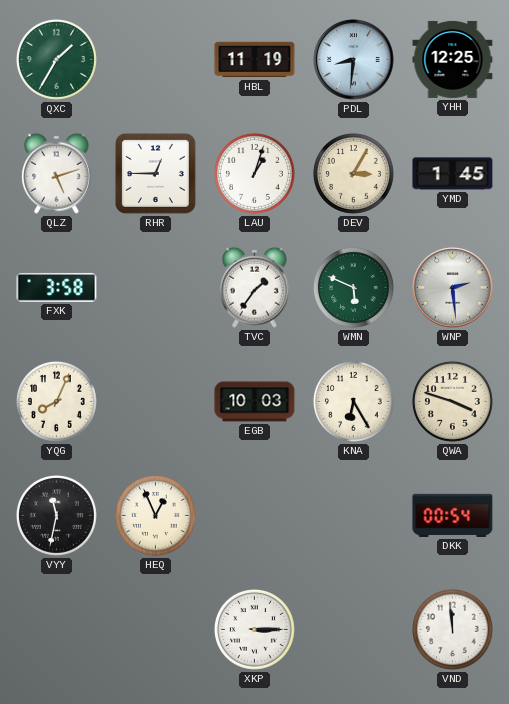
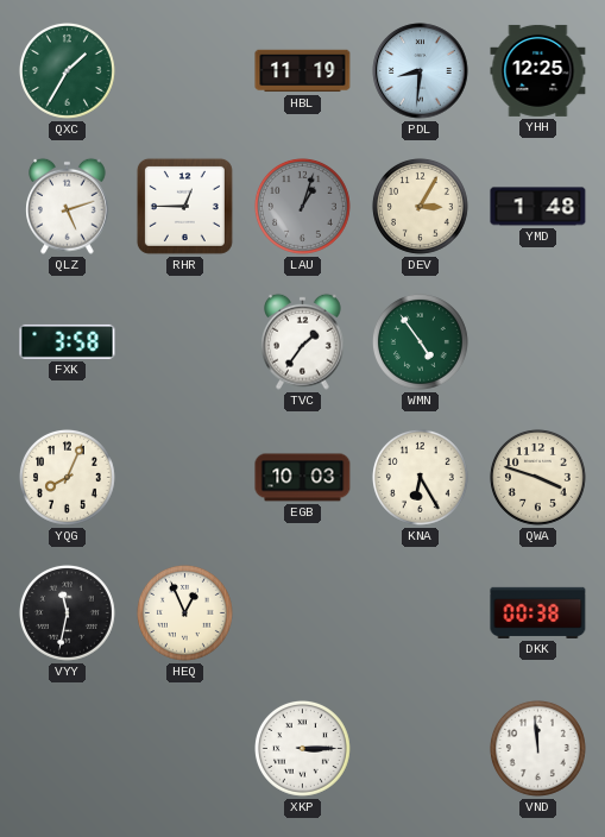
LAU dial: white -> grey (302, 206)
YMD: 1:45 -> 1:48 (538, 207)
WMN: 5:49 -> 4:54 (420, 341)
WNP: 2:29 -> none (453, 288)
DKK: 00:54 -> 00:38 (538, 612)
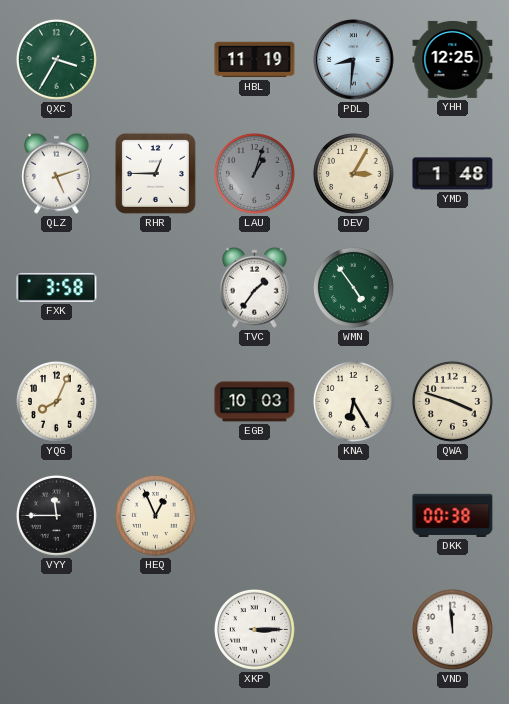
QXC: 1:35 -> 3:35 (56, 59)
VYY: 11:32 -> 11:45 (56, 515)
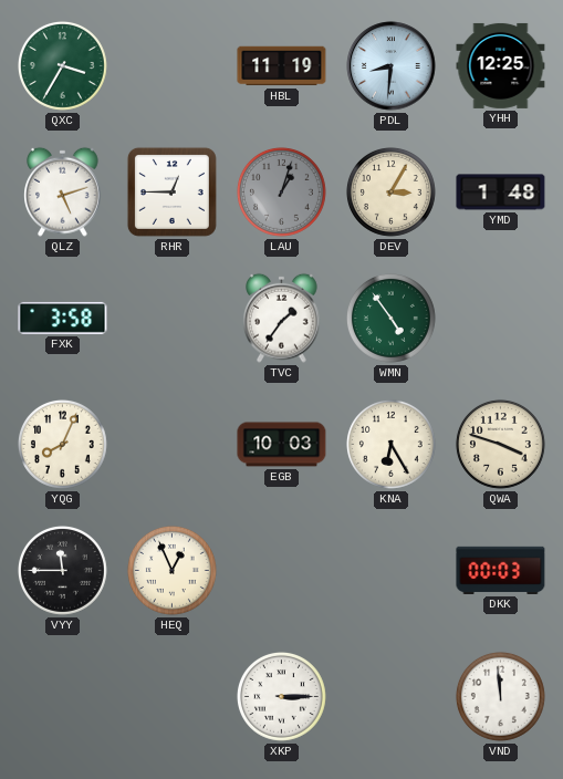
DKK: 00:38 -> 00:03 (501, 570)
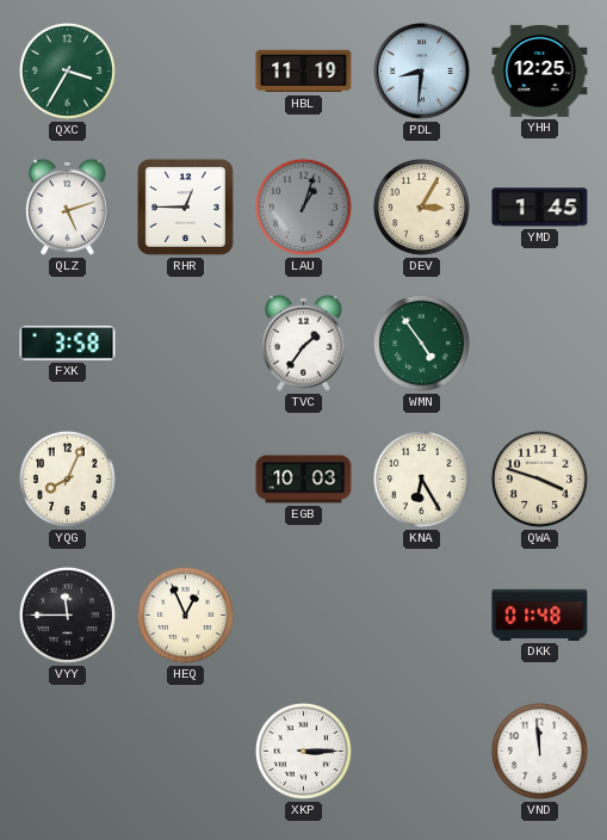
YMD: 1:48 -> 1:45 (540, 208)
DKK: 00:03 -> 01:48 (540, 614)
